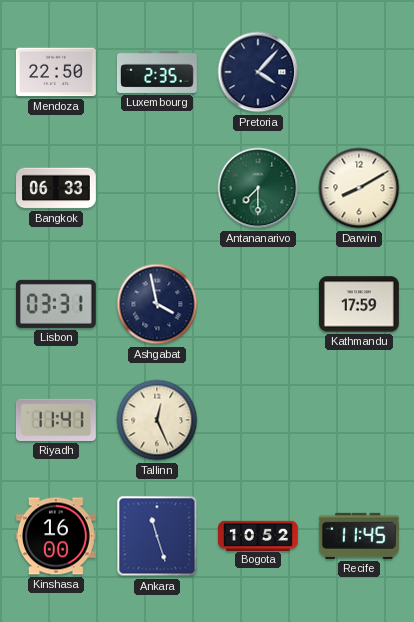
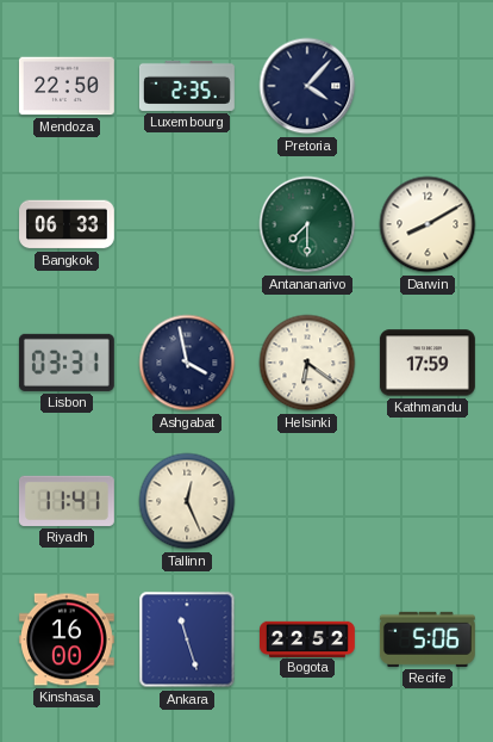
Helsinki: none -> 6:21 (307, 363)
Bogota: 10:52 -> 22:52 (308, 638)
Recife: 11:45 -> 5:06 (428, 639)
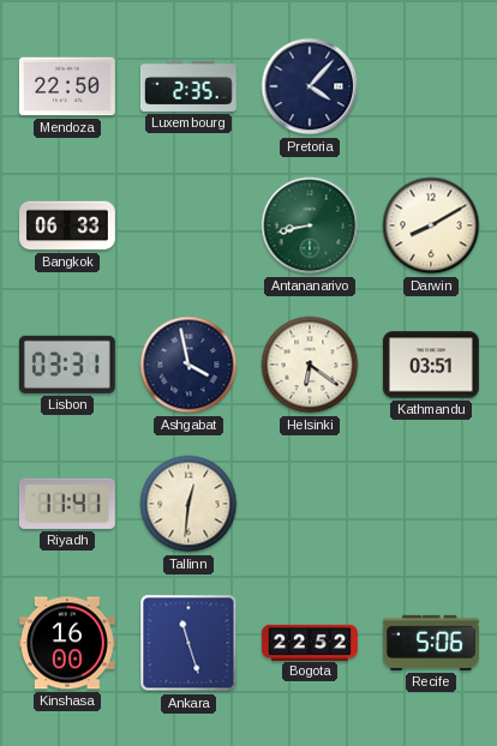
Antananarivo: 7:30 -> 8:43 (310, 225)
Kathmandu: 17:59 -> 03:51 (431, 365)
Tallinn: 12:26 -> 12:31 (188, 504)
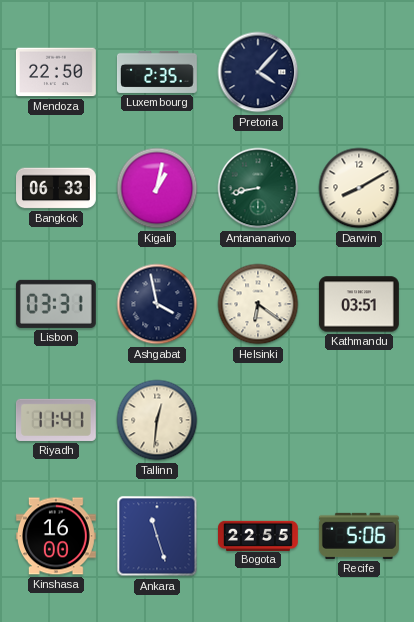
Kigali: none -> 1:02 (157, 188)
Bogota: 22:52 -> 22:55 (259, 535)
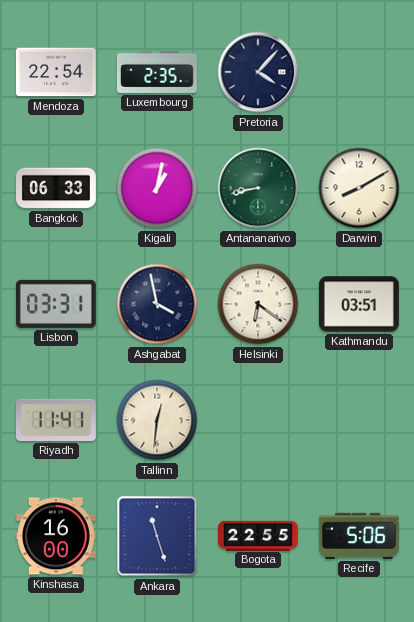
Mendoza: 22:50 -> 22:54 (56, 72)
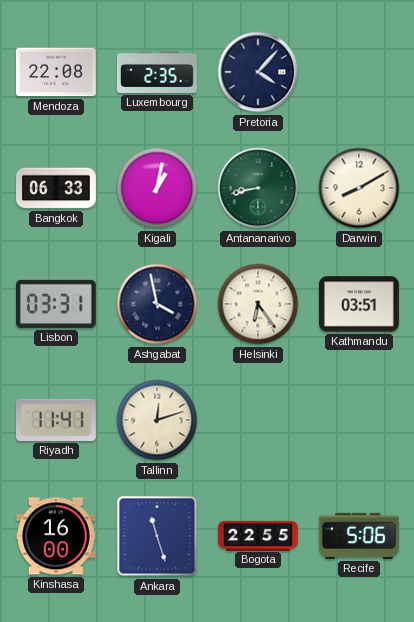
Mendoza: 22:54 -> 22:08 (56, 72)
Helsinki: 6:21 -> 6:24 (258, 304)
Tallinn: 12:31 -> 12:12 (157, 420)
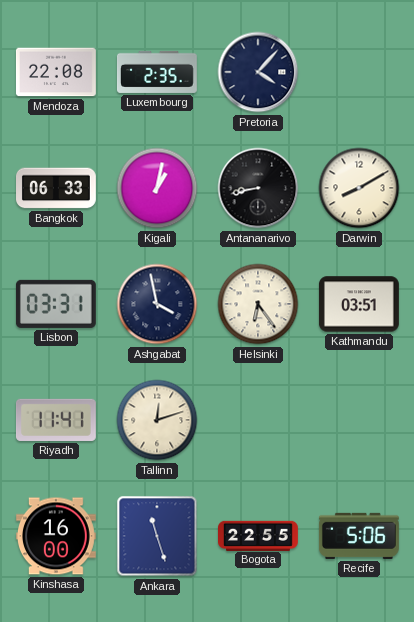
Antananarivo dial: green -> black (258, 188)
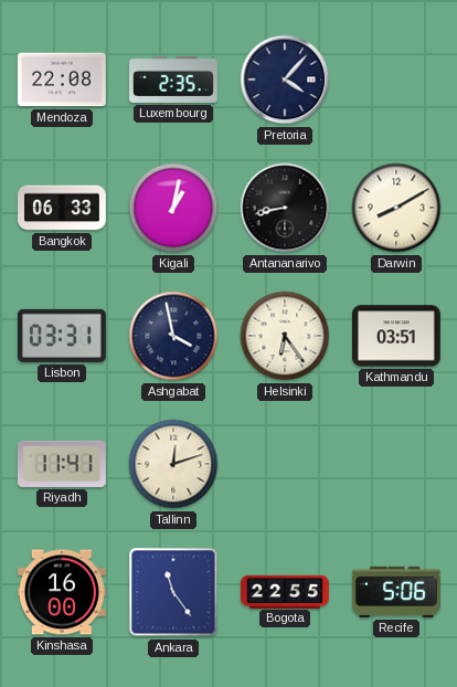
Ankara: 11:27 -> 11:24 (173, 592)
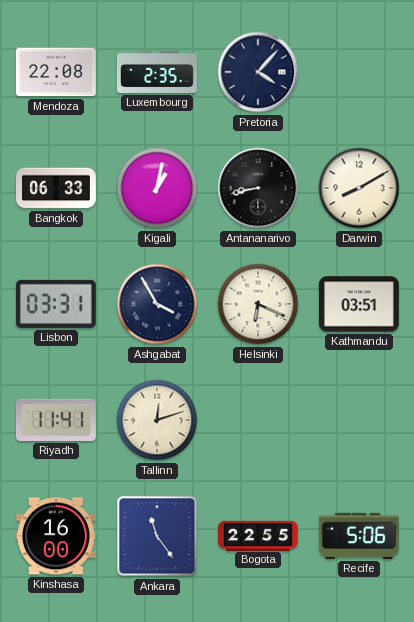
Ashgabat: 3:58 -> 3:55 (157, 304)
Helsinki: 6:24 -> 6:19 (258, 304)
